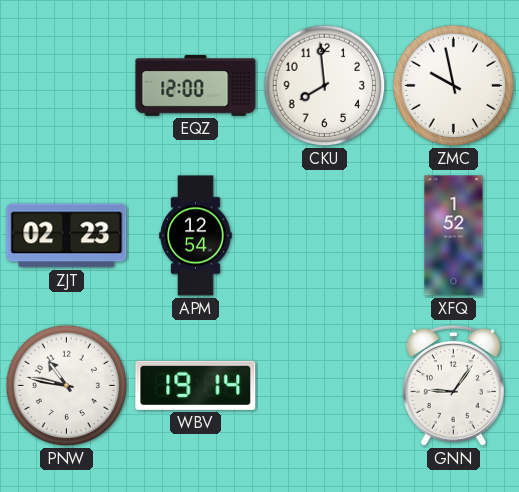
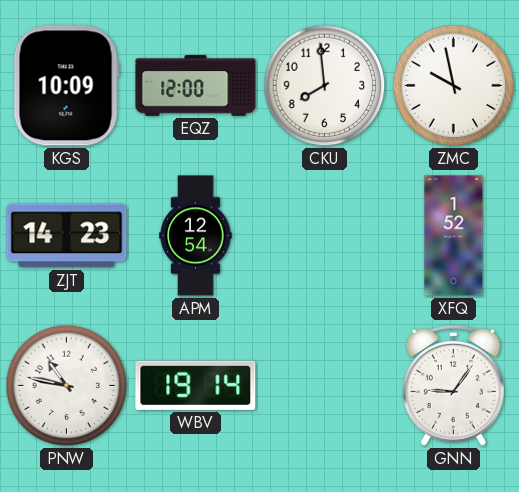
KGS: none -> 10:09 (66, 86)
ZJT: 02:23 -> 14:23 (67, 236)
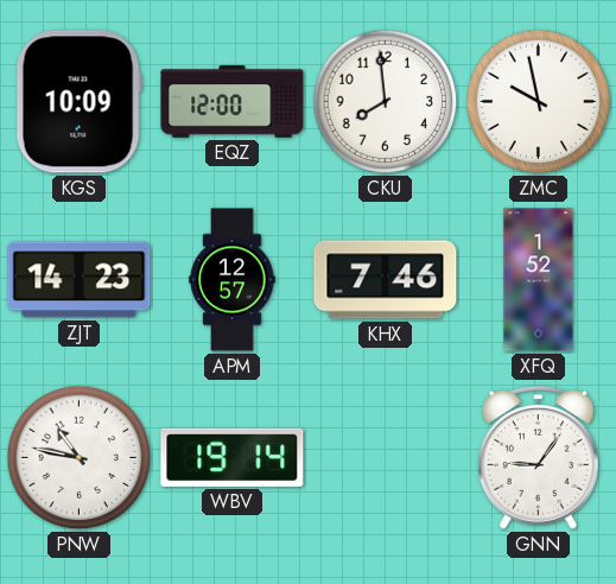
APM: 12:54 -> 12:57 (233, 280)
KHX: none -> 7:46 (386, 280)
